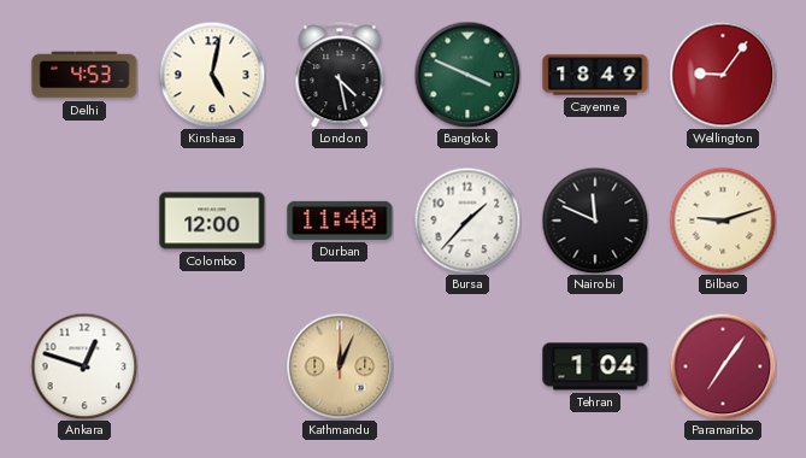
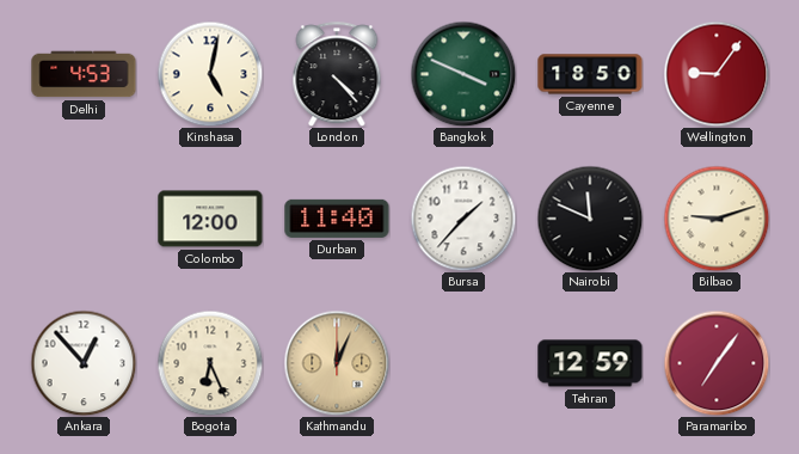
London: 4:28 -> 4:23 (337, 74)
Cayenne: 18:49 -> 18:50 (590, 74)
Ankara: 12:48 -> 12:53 (84, 363)
Bogota: none -> 6:26 (210, 363)
Tehran: 1:04 -> 12:59 (590, 363)
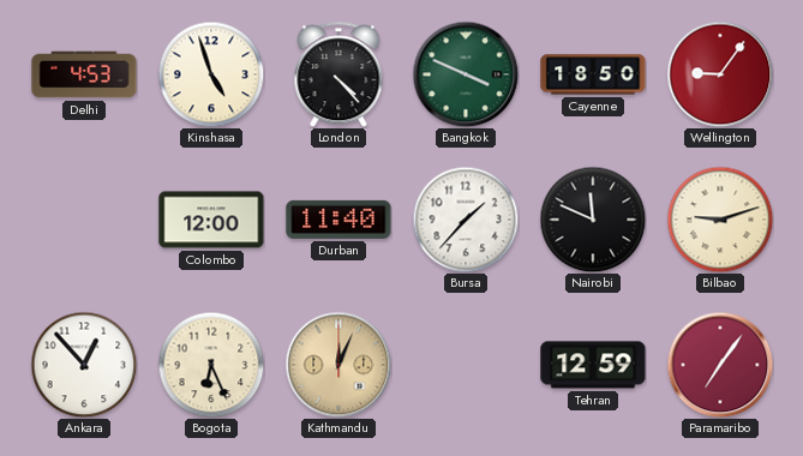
Kinshasa: 5:02 -> 4:57 (211, 74)
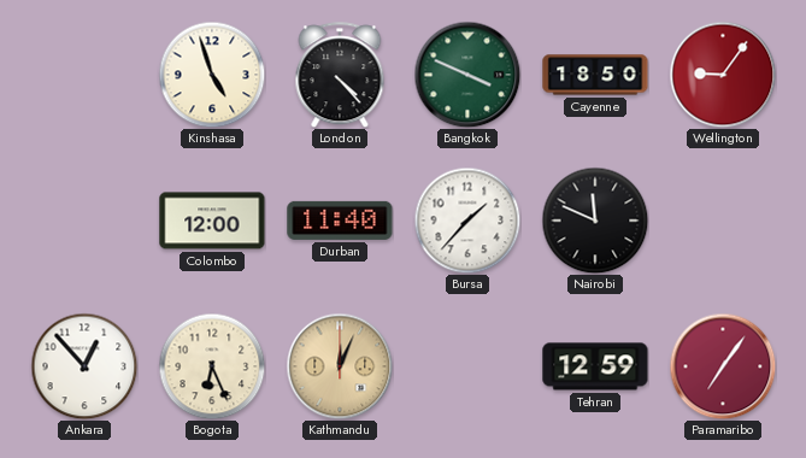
Delhi: 4:53 -> none (84, 74)
Bilbao: 9:12 -> none (720, 220)
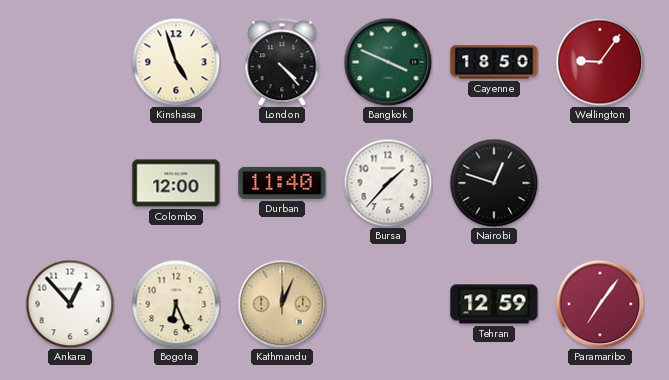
Nairobi: 11:49 -> 12:48 (494, 183)
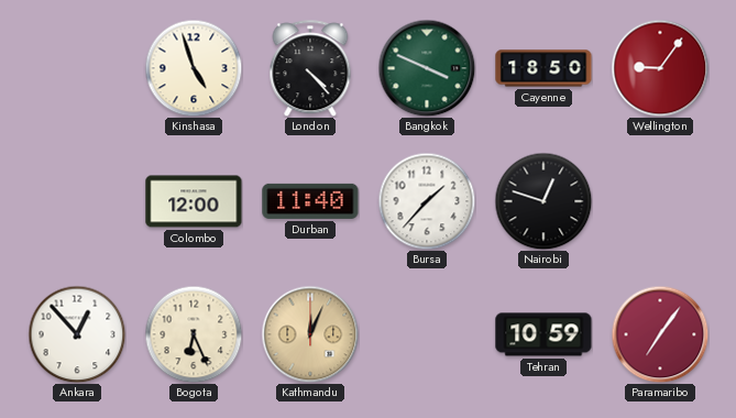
Tehran: 12:59 -> 10:59 (543, 334)
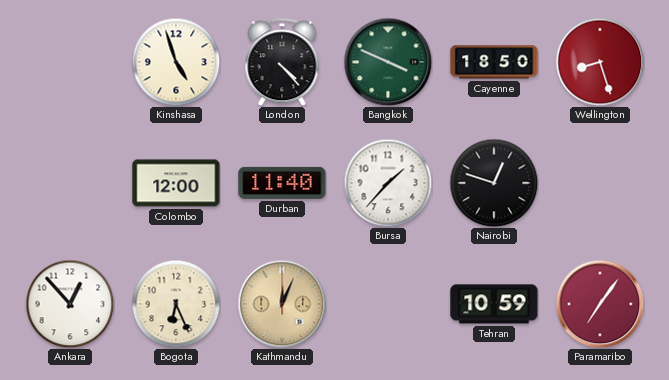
Wellington: 9:06 -> 8:27 (600, 62)
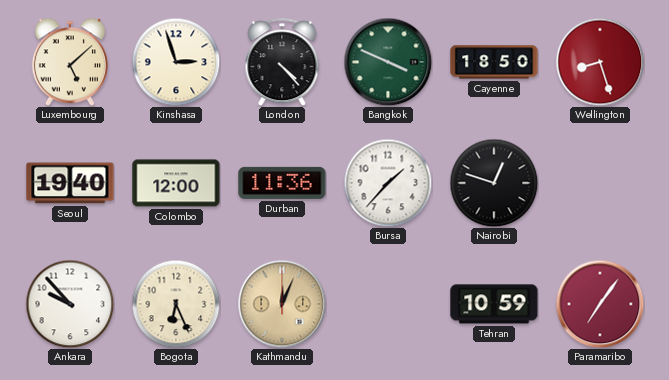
Luxembourg: none -> 5:08 (70, 62)
Kinshasa: 4:57 -> 2:57 (176, 62)
Seoul: none -> 19:40 (70, 183)
Durban: 11:40 -> 11:36 (282, 183)
Ankara: 12:53 -> 9:53 (70, 304)
